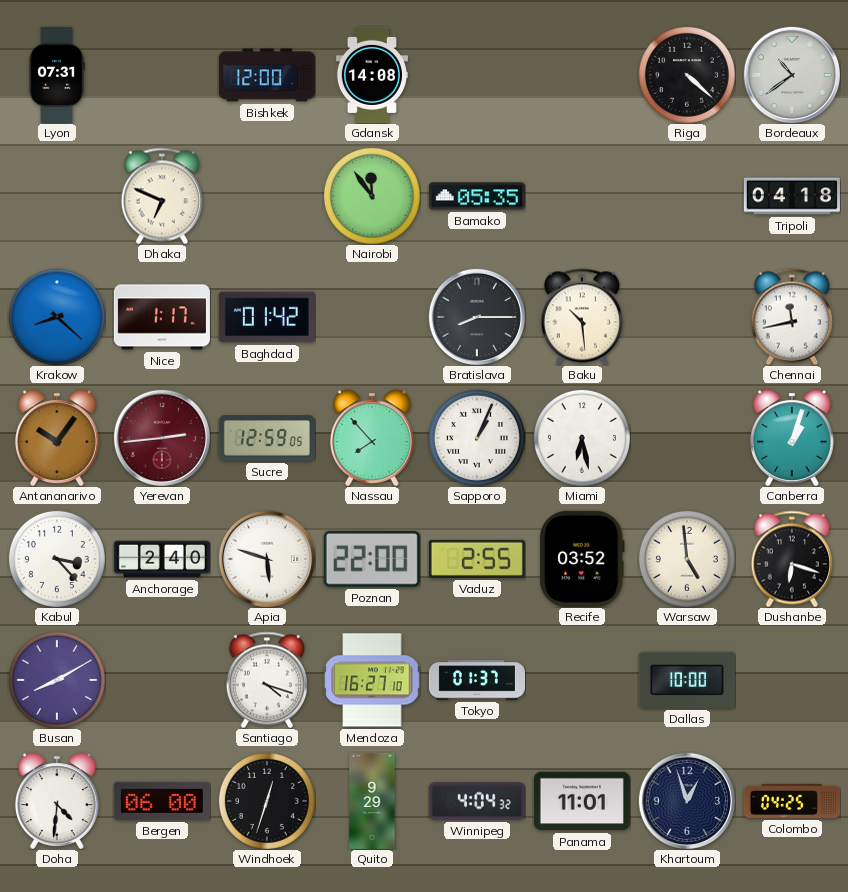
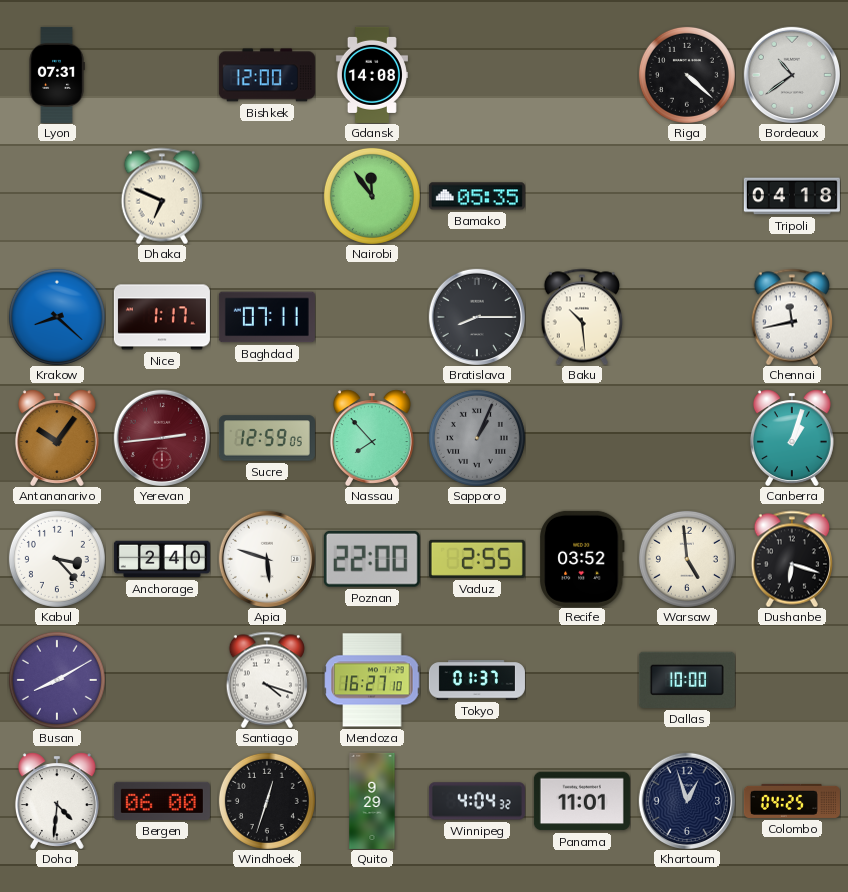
Baghdad: 01:42 -> 07:11 (267, 317)
Sapporo dial: white -> grey (477, 438)
Miami: 6:28 -> none (582, 438)
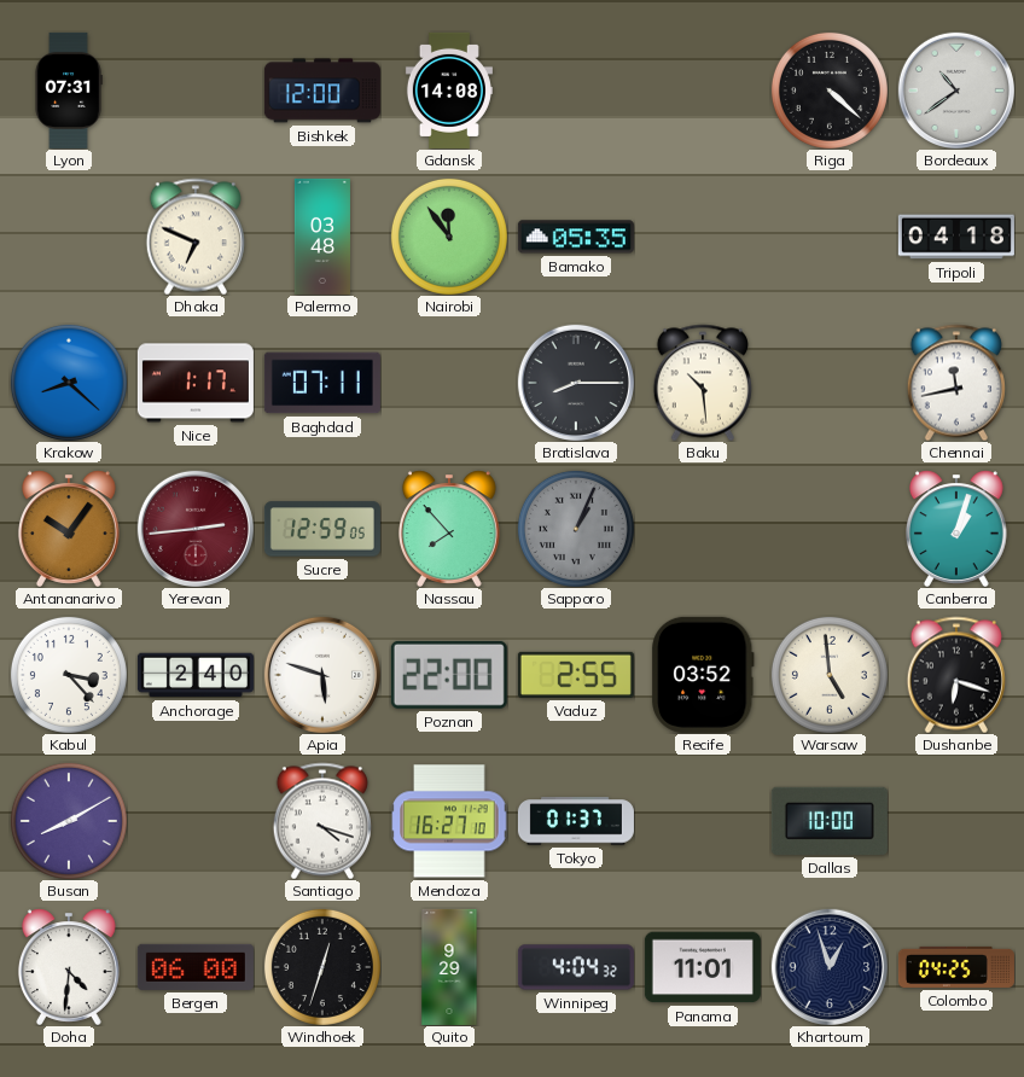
Palermo: none -> 03:48 (322, 237)
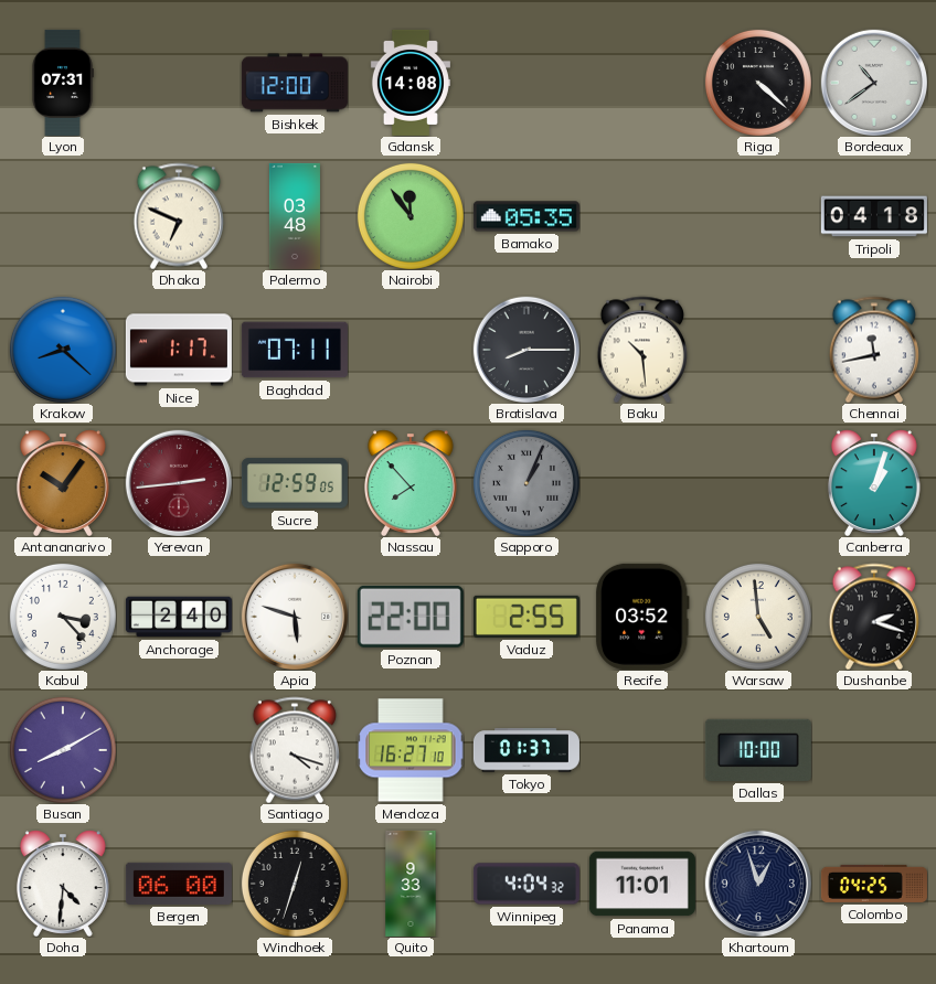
Dushanbe: 6:18 -> 2:18 (874, 617)
Quito: 9:29 -> 9:33 (411, 884)
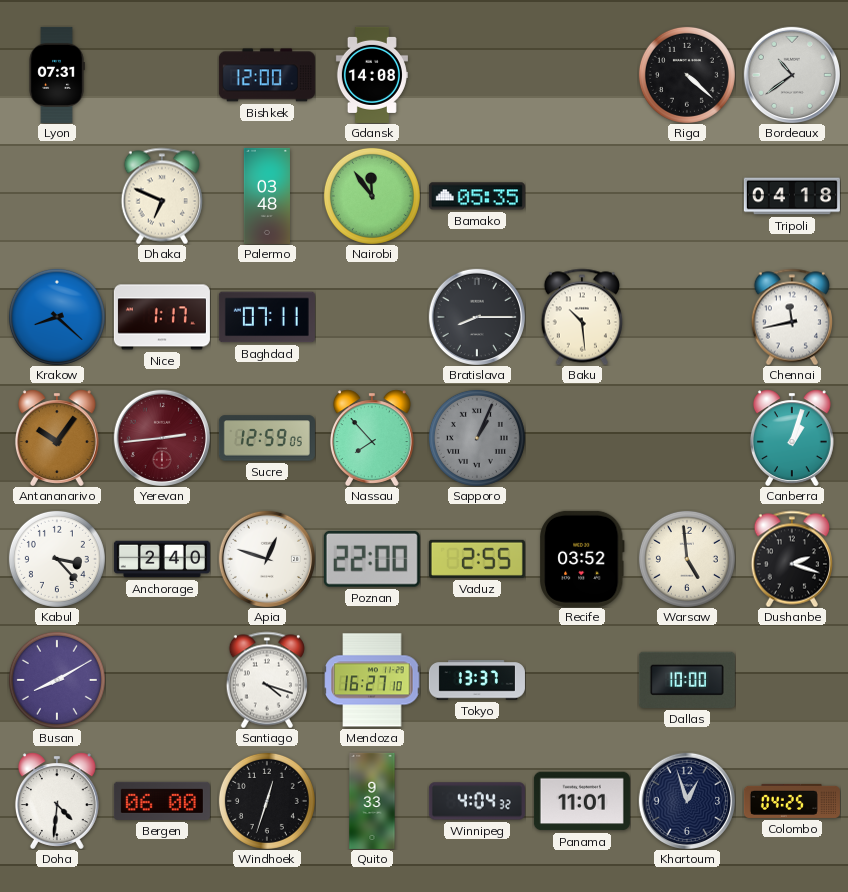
Apia: 5:48 -> 12:48 (267, 559)
Tokyo: 01:37 -> 13:37 (477, 680)
